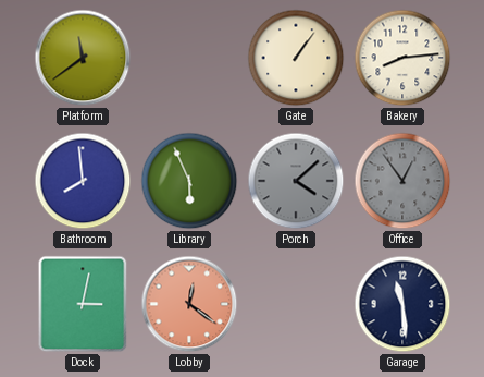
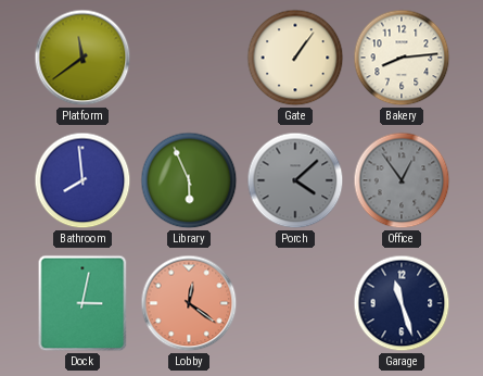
Garage: 11:29 -> 11:27 (402, 303)
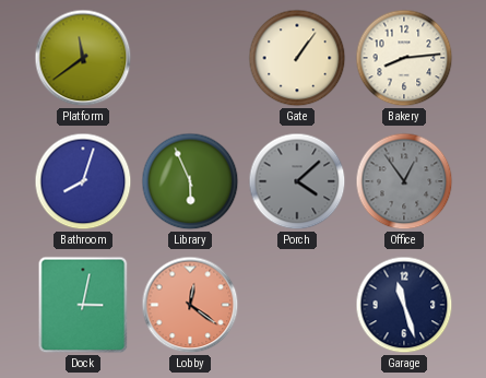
Bathroom: 7:59 -> 8:03 (83, 181)
